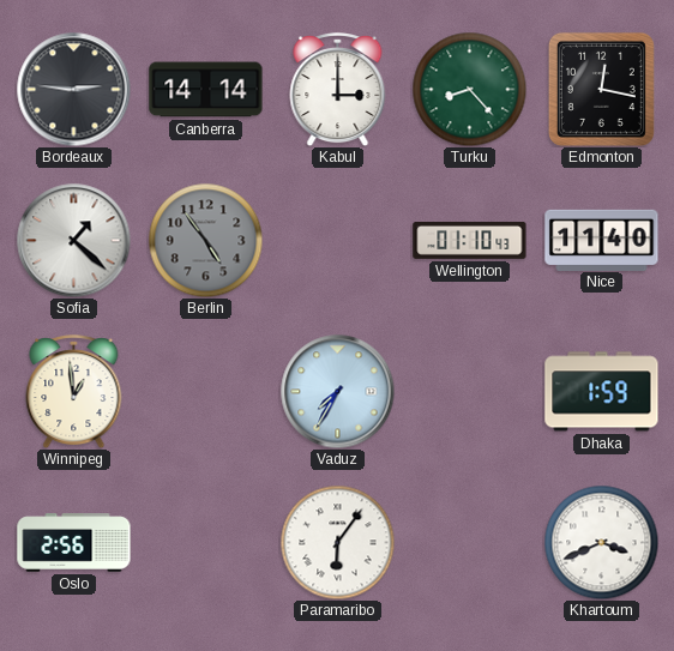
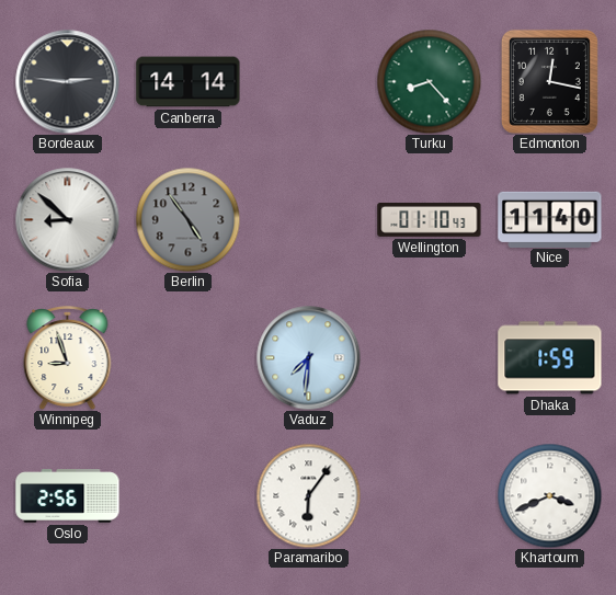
Kabul: 3:00 -> none (338, 90)
Sofia: 1:22 -> 8:52 (67, 219)
Winnipeg: 12:59 -> 8:57 (68, 358)
Vaduz: 7:35 -> 7:31 (308, 357)
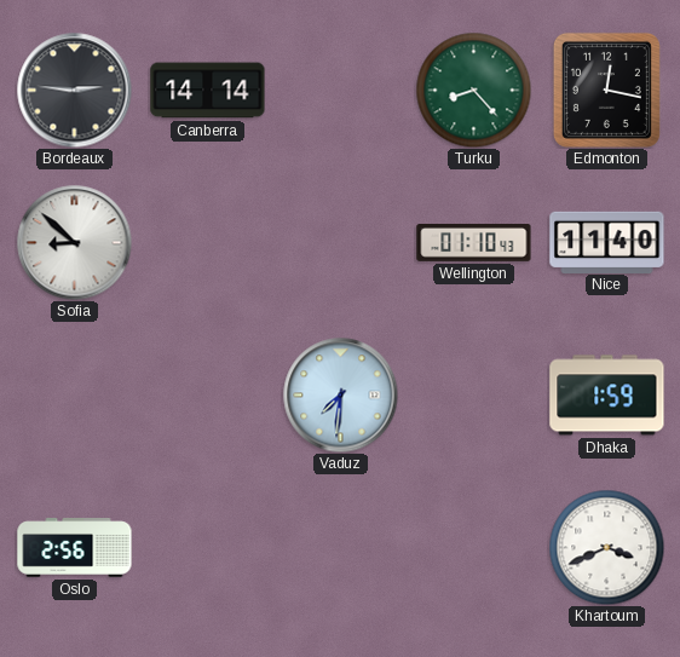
Berlin: 4:54 -> none (187, 219)
Winnipeg: 8:57 -> none (68, 358)
Paramaribo: 6:06 -> none (308, 495)
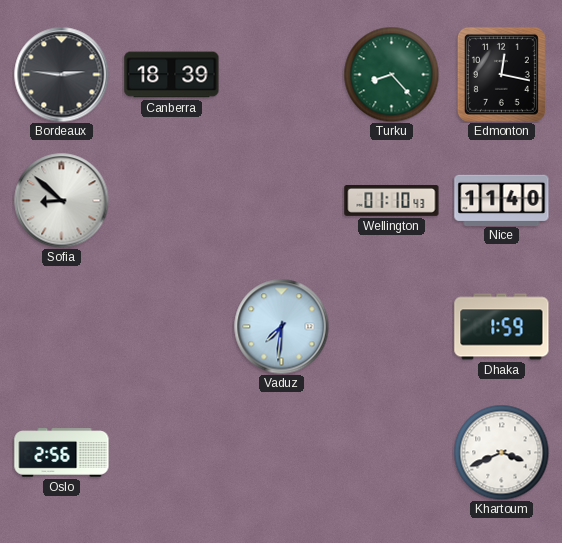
Canberra: 14:14 -> 18:39 (172, 75)
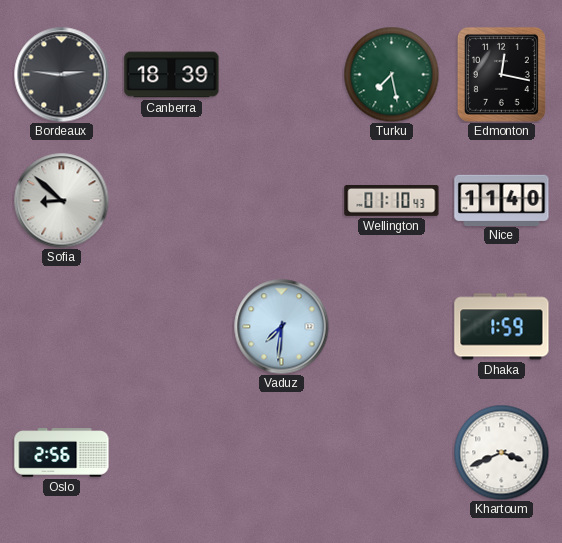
Turku: 8:23 -> 7:28 (391, 74)
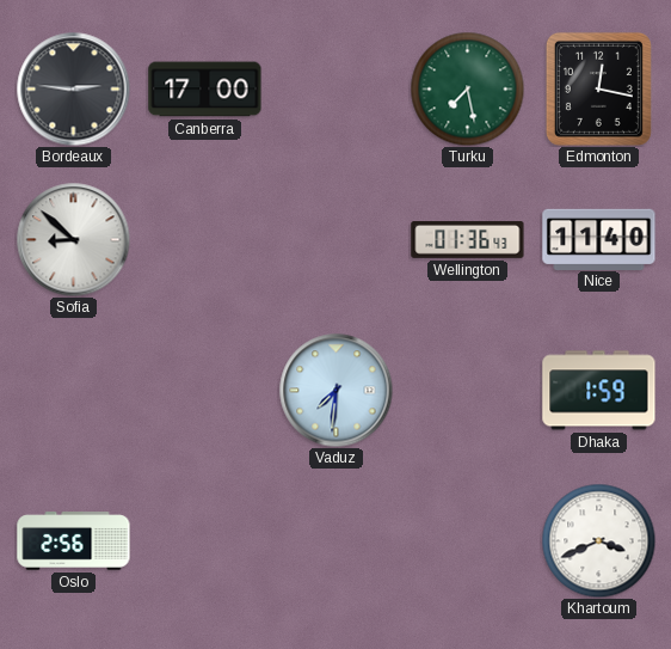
Canberra: 18:39 -> 17:00 (205, 90)
Wellington: 01:10 -> 01:36 (468, 239)
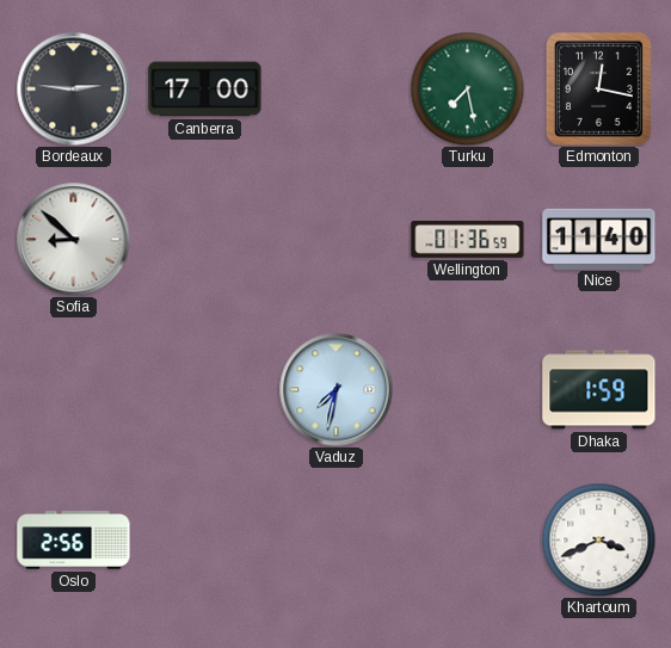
Wellington: 01:36:43 -> 01:36:59 (468, 239)
Vaduz: 7:31 -> 7:32 (335, 389)
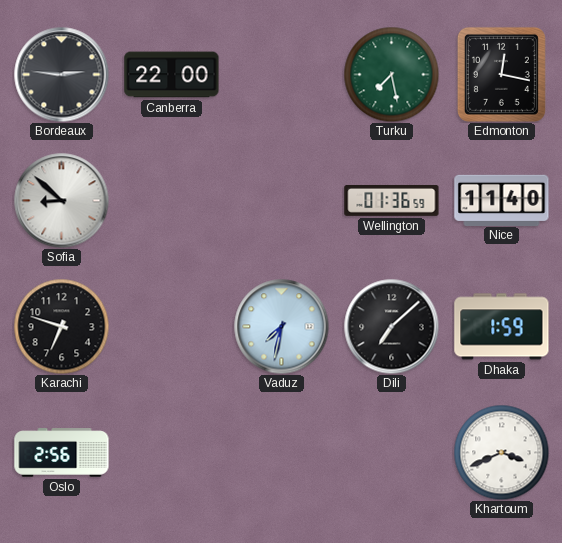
Canberra: 17:00 -> 22:00 (172, 75)
Karachi: none -> 6:48 (61, 326)
Dili: none -> 7:08 (391, 326)
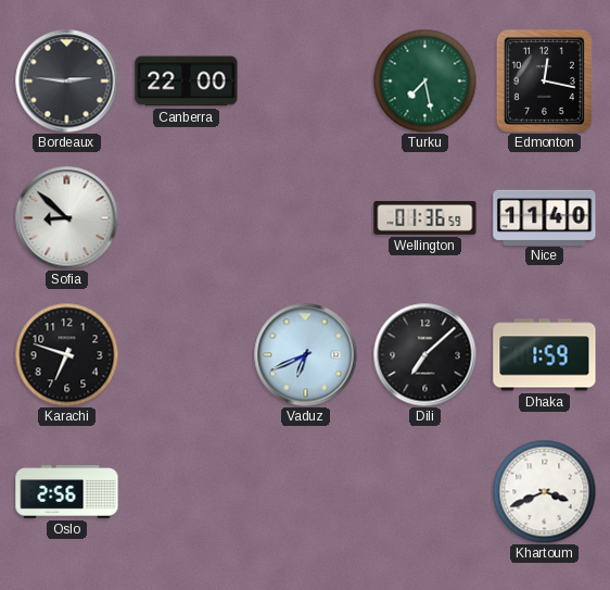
Vaduz: 7:32 -> 6:41 (305, 354)
